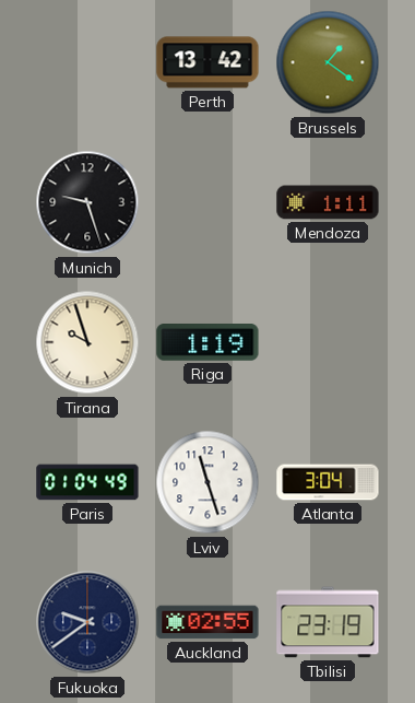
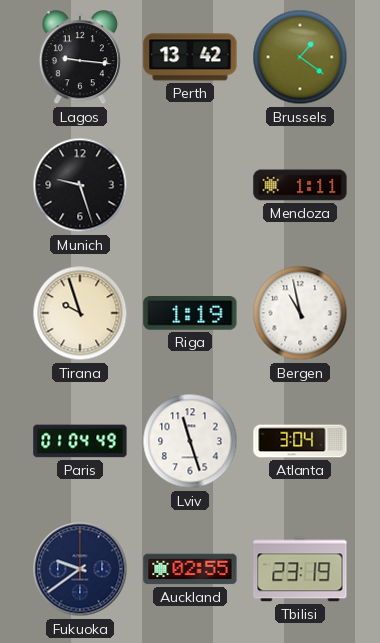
Lagos: none -> 9:16 (80, 58)
Bergen: none -> 10:58 (300, 313)
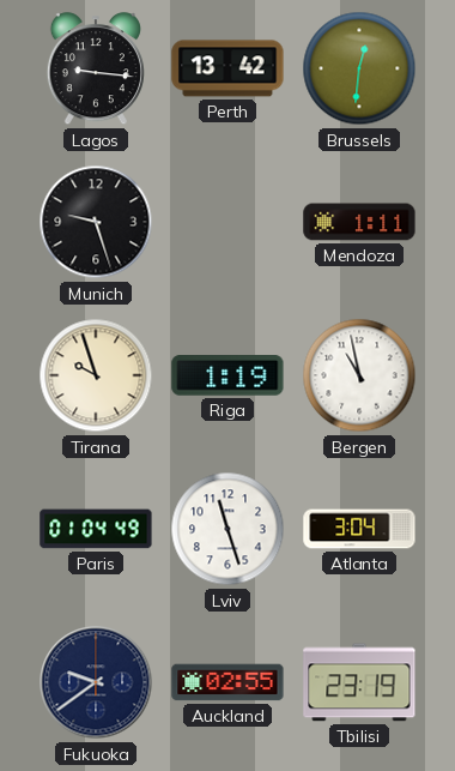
Brussels: 1:21 -> 12:31 (359, 68)
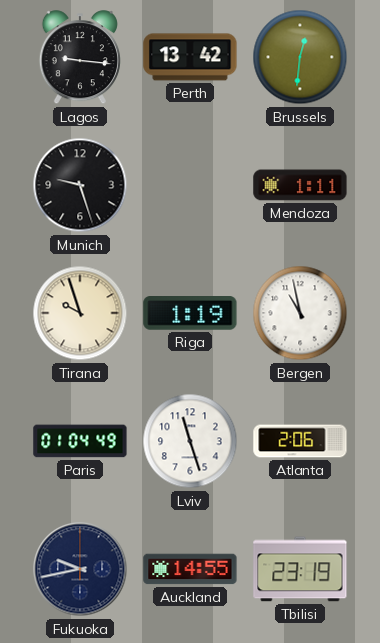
Atlanta: 3:04 -> 2:06 (300, 441)
Fukuoka: 9:39 -> 9:43 (80, 569)
Auckland: 02:55 -> 14:55 (190, 569)
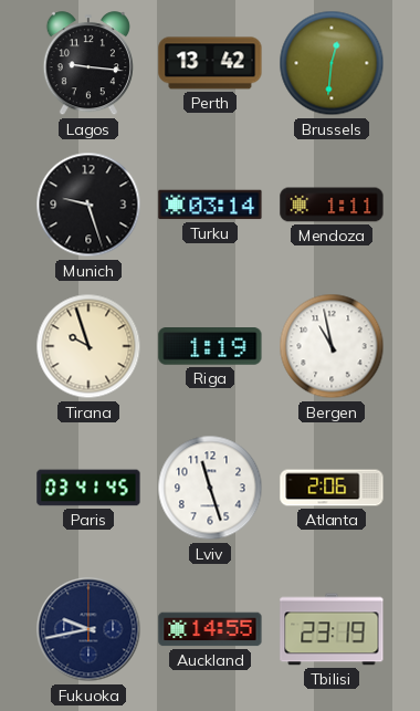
Turku: none -> 03:14 (210, 205)
Paris: 01:04 -> 03:41 (88, 488)
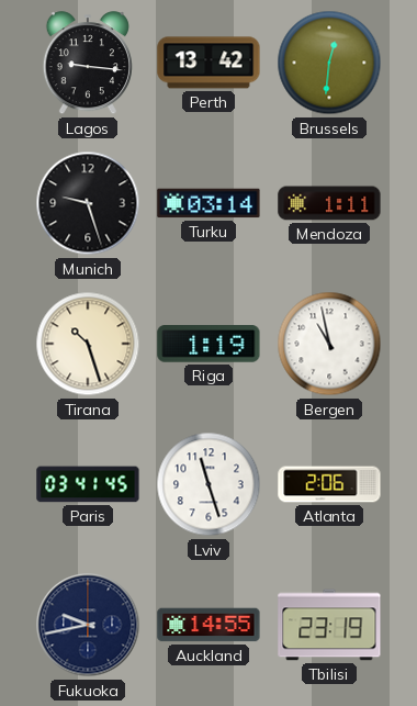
Tirana: 9:57 -> 10:27 (88, 344)
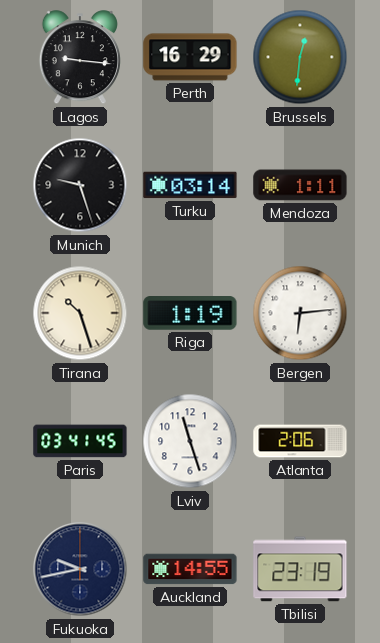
Perth: 13:42 -> 16:29 (190, 57)
Bergen: 10:58 -> 6:14 (300, 313)
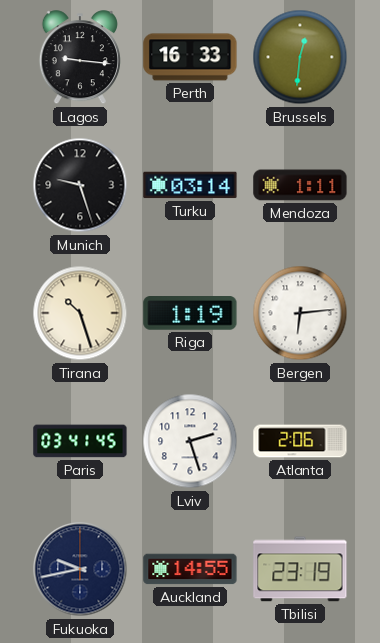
Perth: 16:29 -> 16:33 (190, 57)
Lviv: 11:27 -> 2:27 (190, 441)
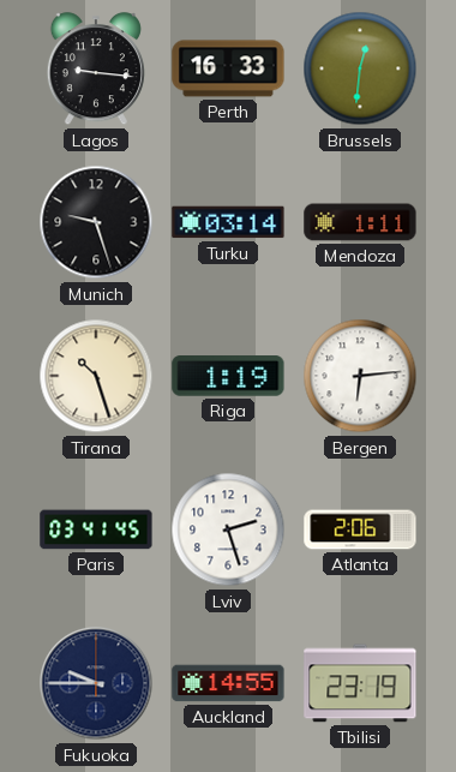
Fukuoka: 9:43 -> 9:45 (96, 683)
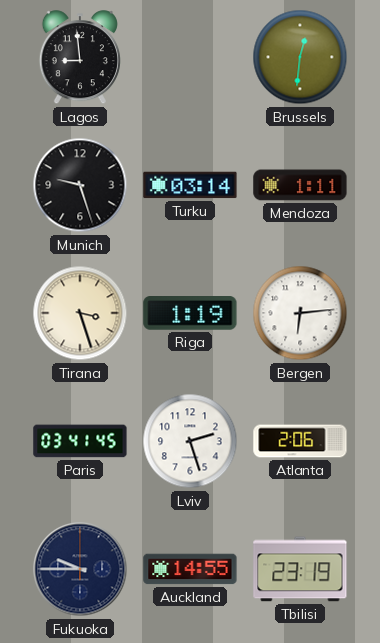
Lagos: 9:16 -> 8:59 (80, 58)
Perth: 16:33 -> none (228, 68)
Tirana: 10:27 -> 3:27 (80, 313)
